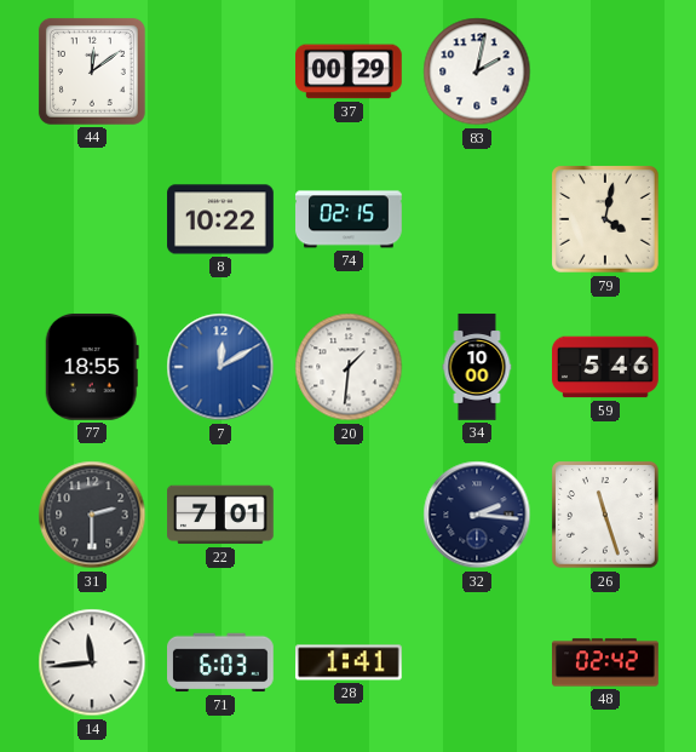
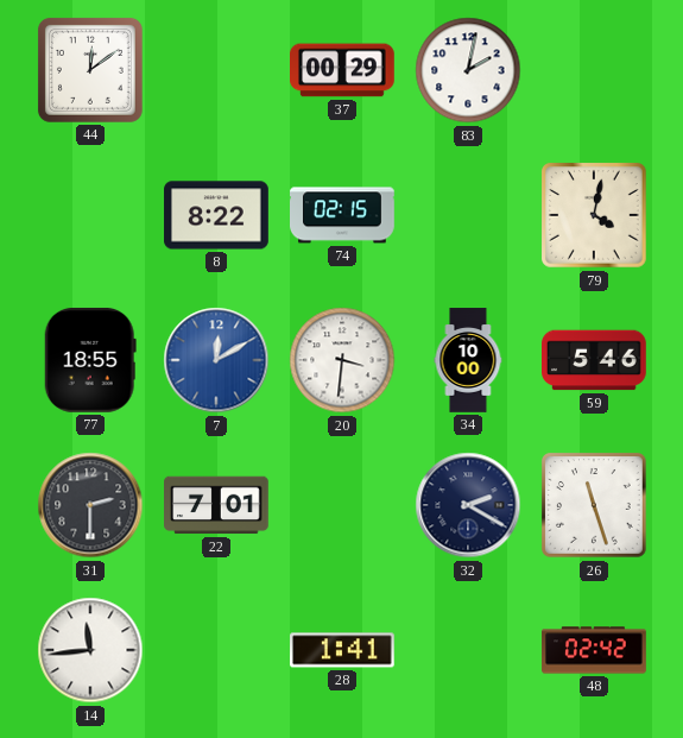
8: 10:22 -> 8:22 (216, 215)
20: 1:31 -> 3:31 (342, 360)
32: 2:16 -> 2:20 (468, 505)
71: 6:03 -> none (222, 662)
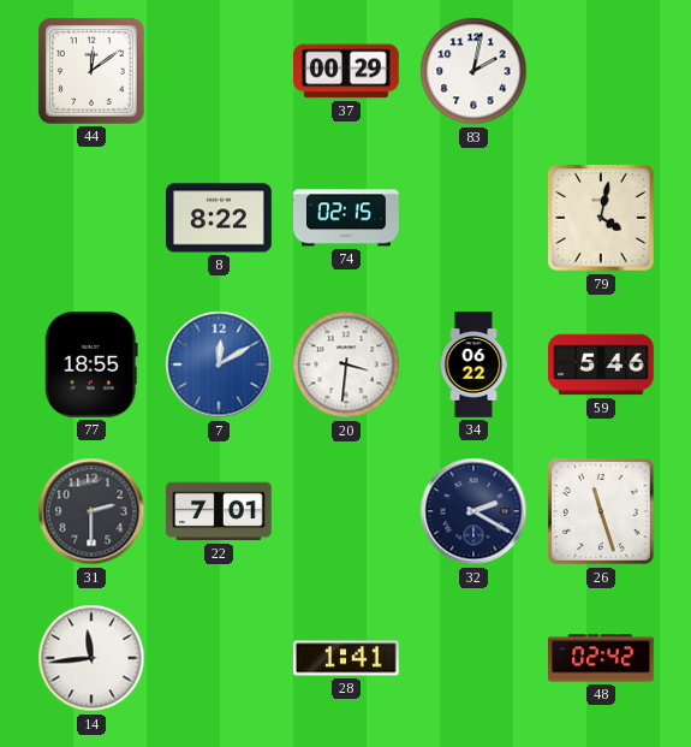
34: 10:00 -> 06:22 (473, 364)
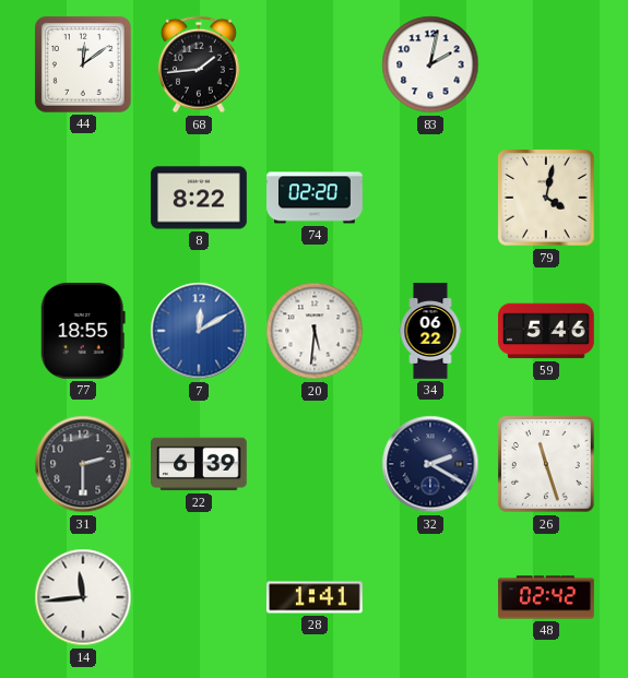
68: none -> 1:44 (199, 64)
37: 00:29 -> none (347, 71)
74: 02:15 -> 02:20 (315, 198)
20: 3:31 -> 5:31 (315, 331)
22: 7:01 -> 6:39 (200, 464)
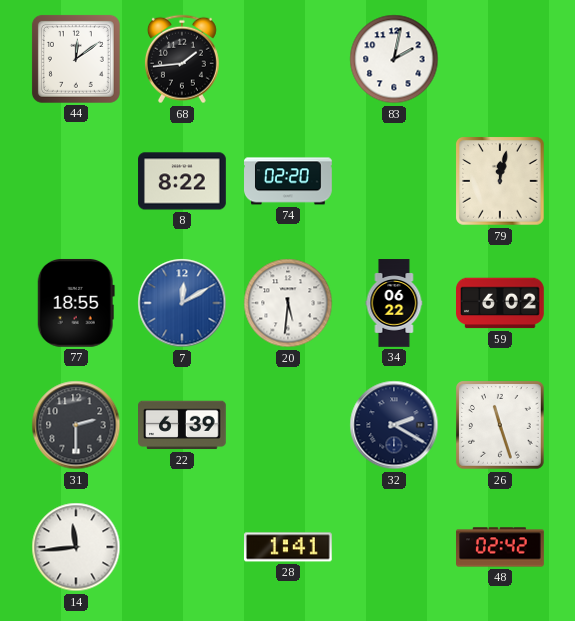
79: 4:02 -> 12:02 (500, 181)
59: 5:46 -> 6:02 (501, 303)
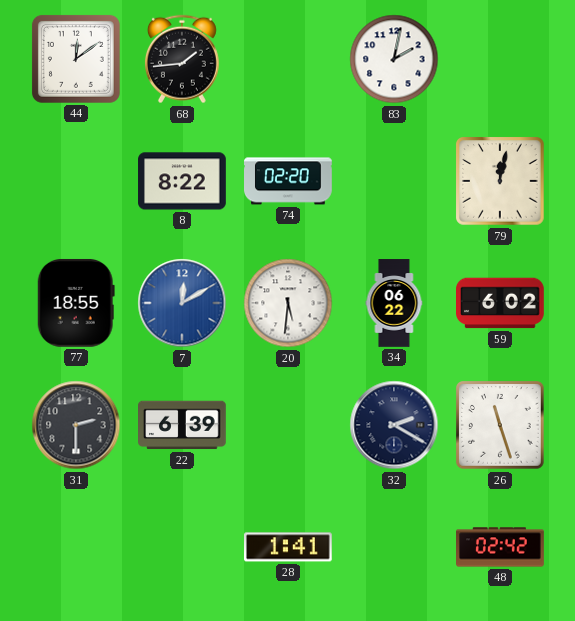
14: 11:44 -> none (76, 547)
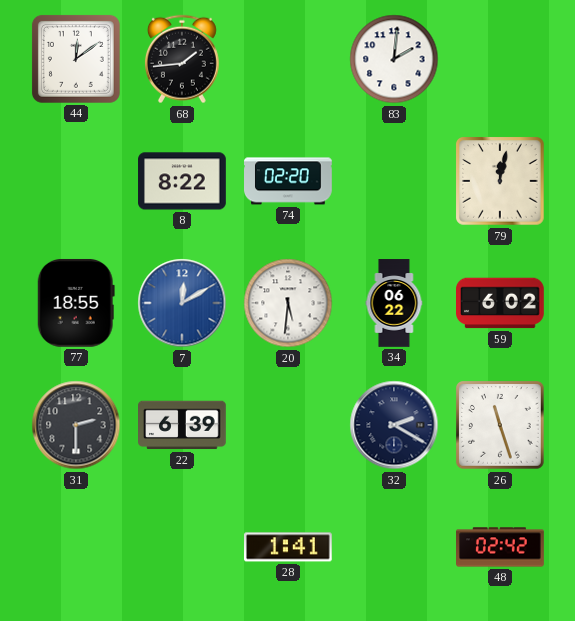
83: 2:02 -> 2:01 (394, 59)
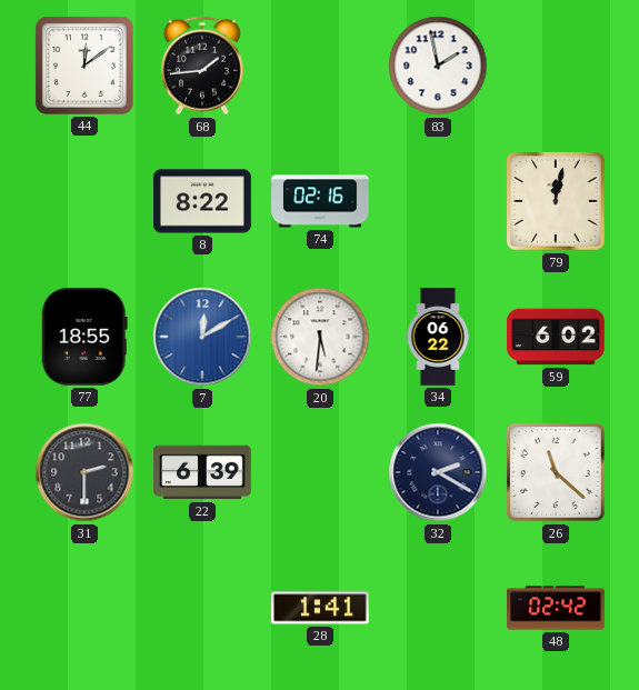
83: 2:01 -> 1:58 (438, 66)
74: 02:20 -> 02:16 (320, 201)
26: 11:27 -> 11:22 (556, 472)
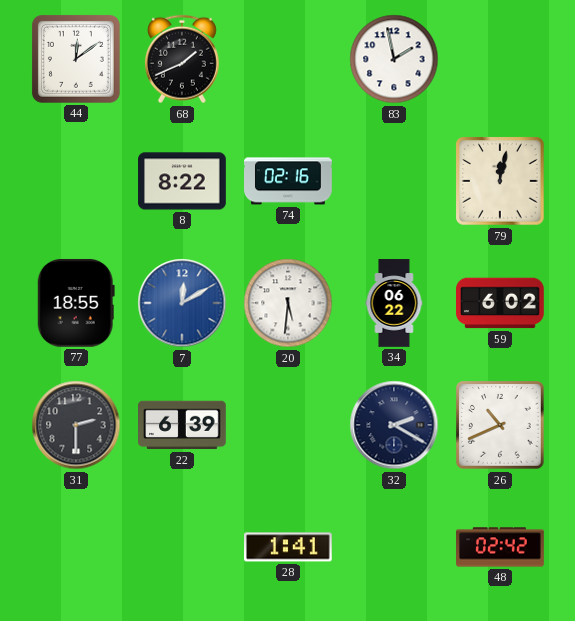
68: 1:44 -> 1:41 (182, 59)
26: 11:22 -> 10:41 (500, 425)
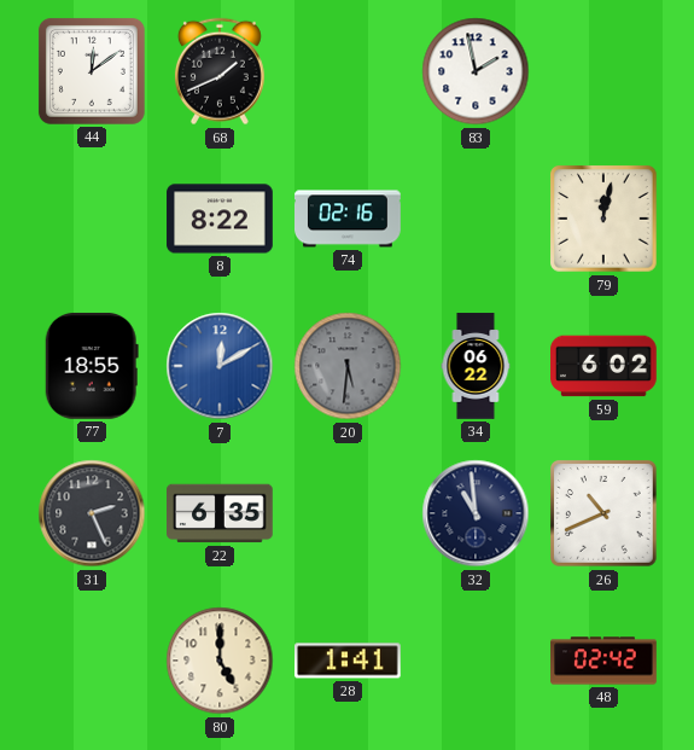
20 dial: white -> grey (348, 366)
31: 2:30 -> 2:26 (92, 513)
22: 6:39 -> 6:35 (221, 513)
32: 2:20 -> 10:59 (476, 513)
80: none -> 5:00 (220, 661)
